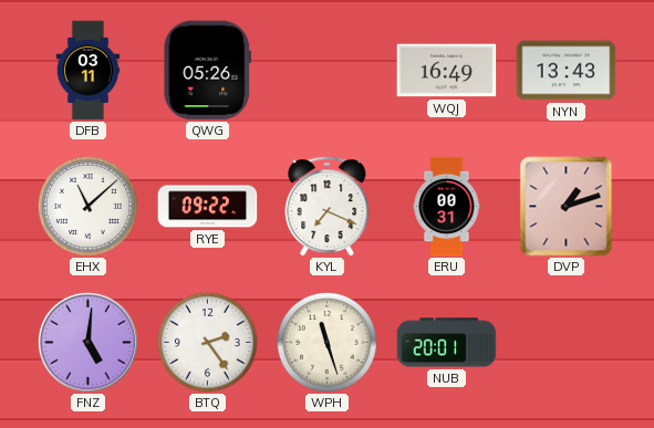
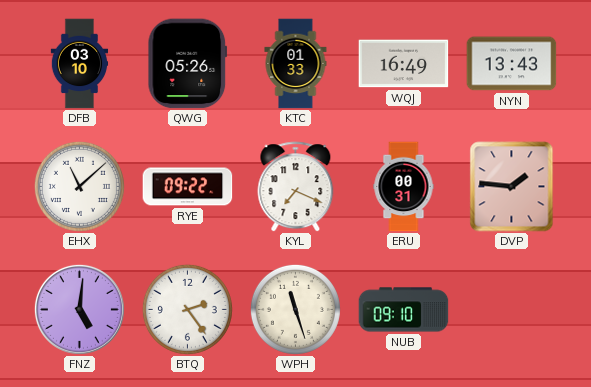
DFB: 03:11 -> 03:10 (80, 64)
KTC: none -> 01:33 (296, 64)
DVP: 1:12 -> 1:46 (512, 187)
NUB: 20:01 -> 09:10 (404, 310)
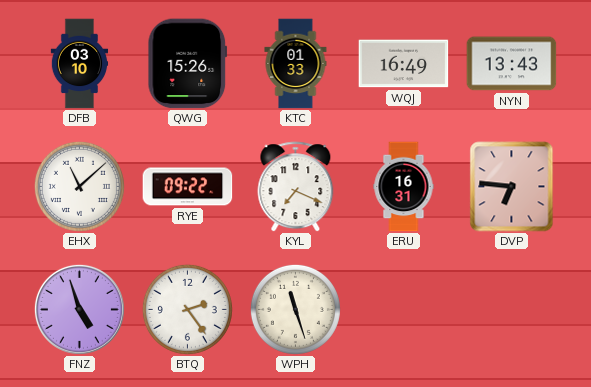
QWG: 05:26 -> 15:26 (188, 64)
ERU: 00:31 -> 16:31 (404, 187)
DVP: 1:46 -> 6:46 (512, 187)
FNZ: 5:01 -> 4:57 (79, 309)
NUB: 09:10 -> none (404, 310)
